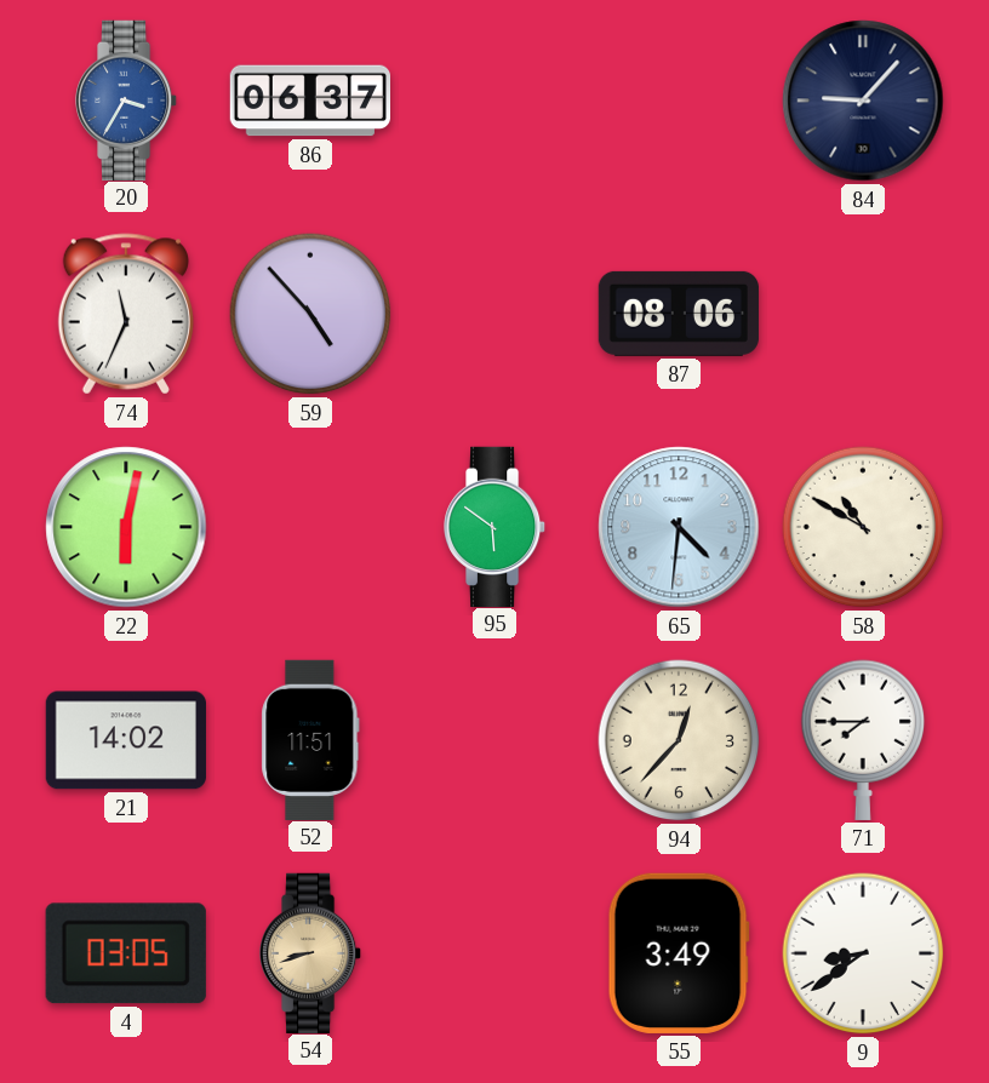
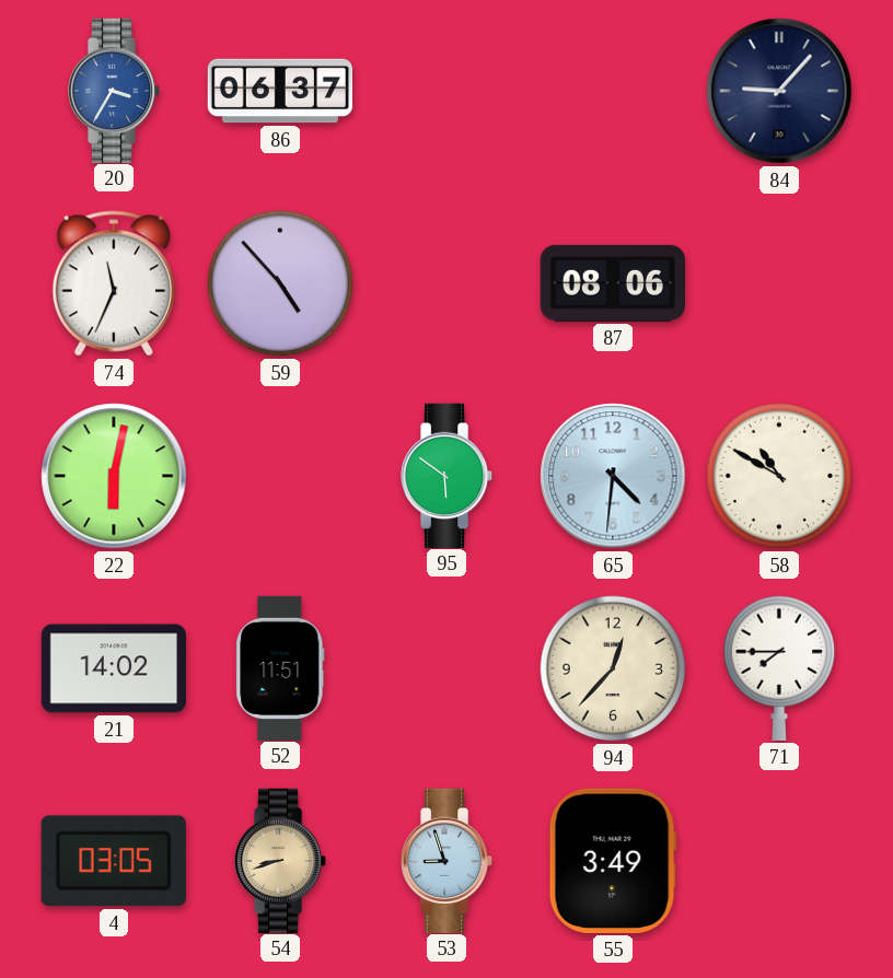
53: none -> 8:57 (448, 860)
9: 8:39 -> none (863, 953)
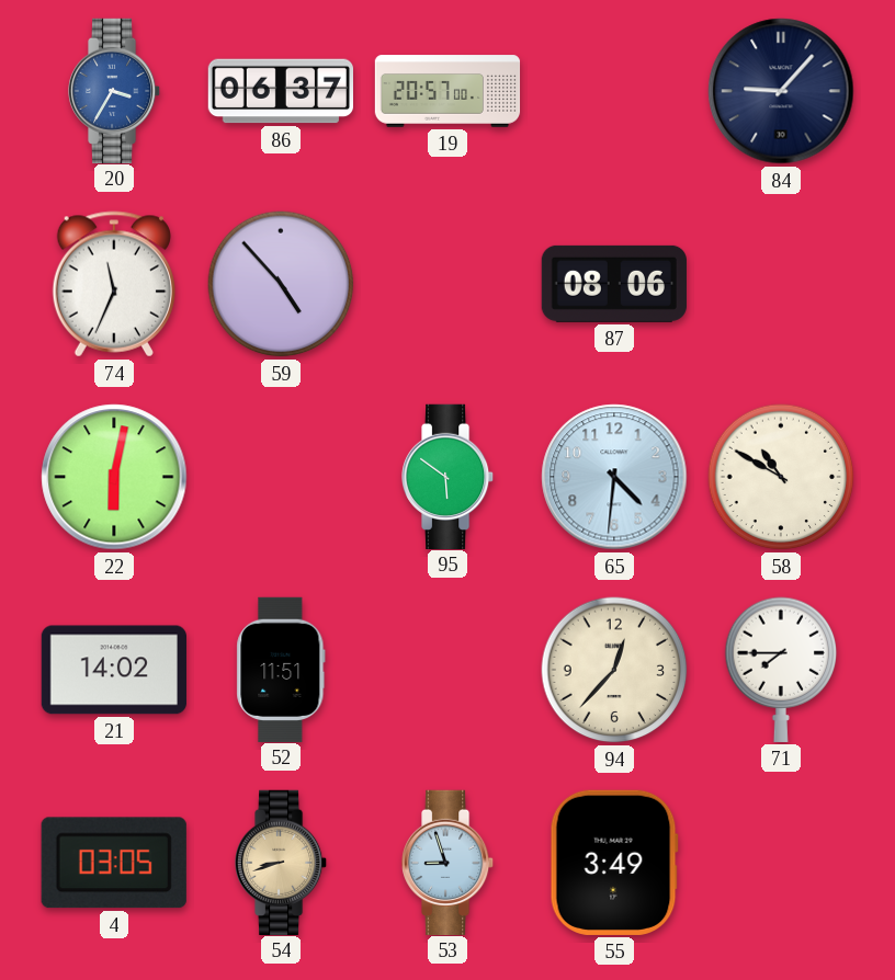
19: none -> 20:57 (448, 91)
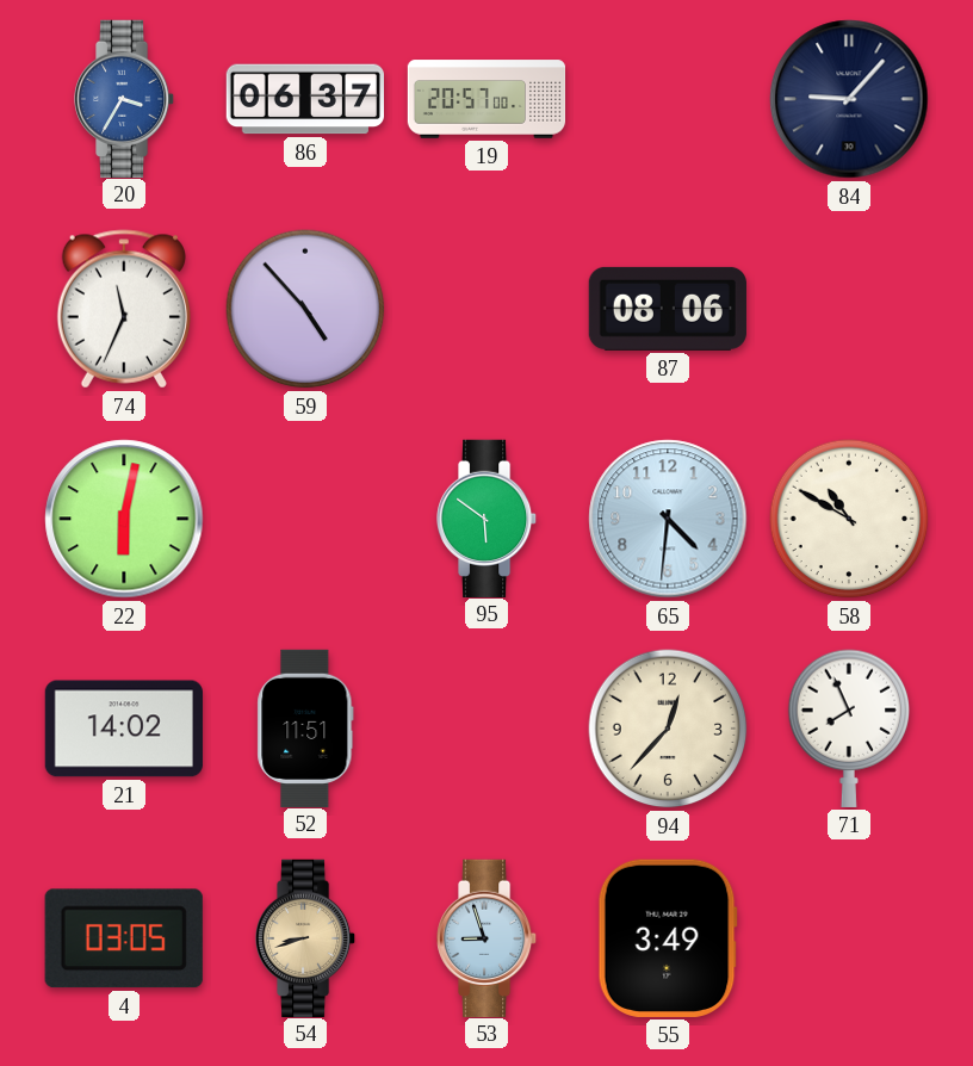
71: 7:45 -> 7:56 (849, 729)
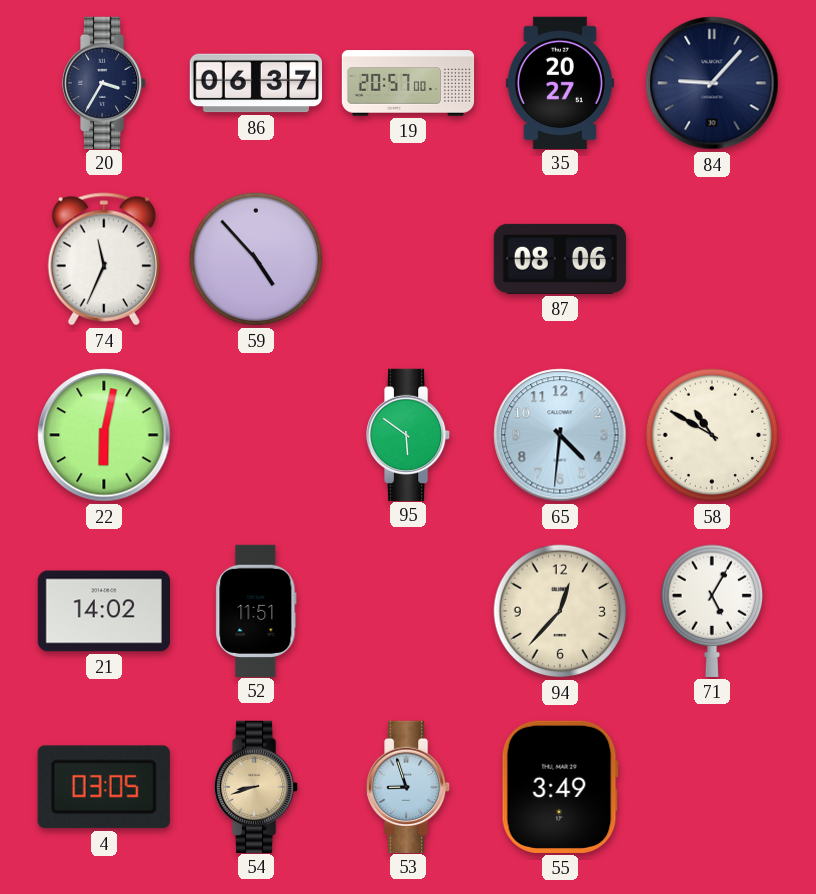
20 dial: blue -> navy (105, 82)
35: none -> 20:27 (560, 82)
71: 7:56 -> 5:05 (712, 611)
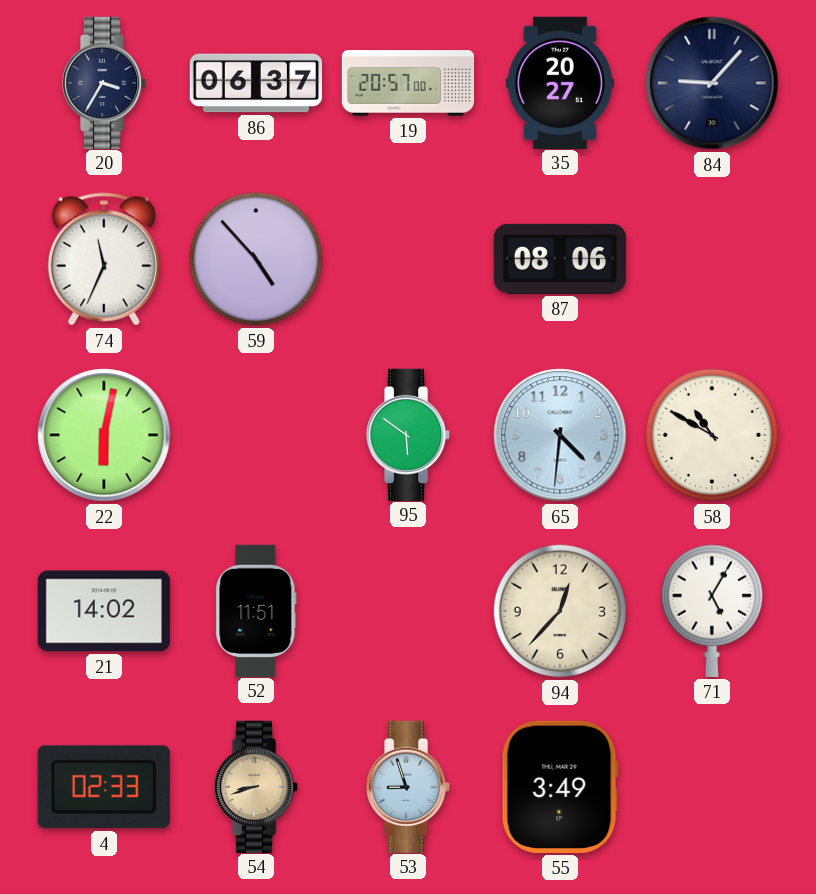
4: 03:05 -> 02:33 (104, 787)
